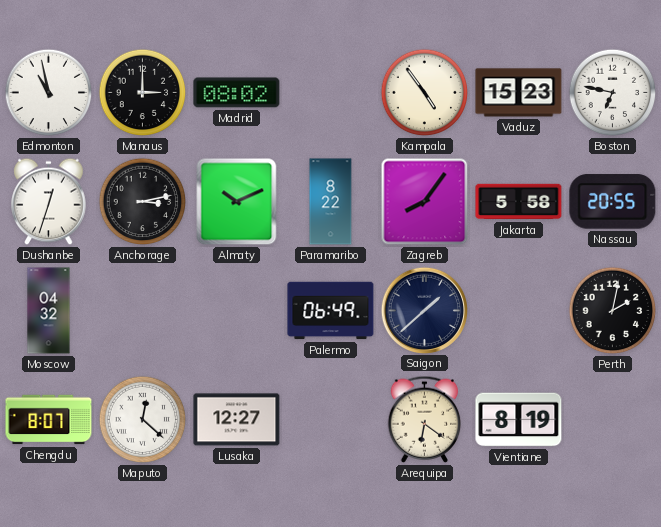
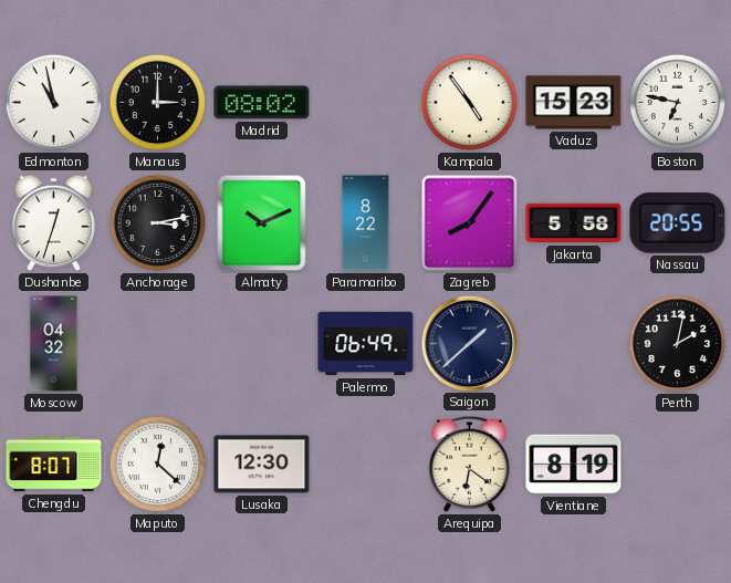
Lusaka: 12:27 -> 12:30 (262, 465)
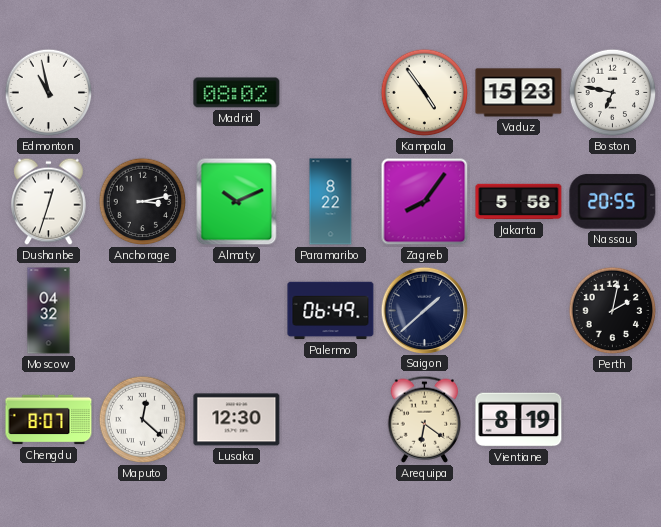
Manaus: 3:00 -> none (158, 103)
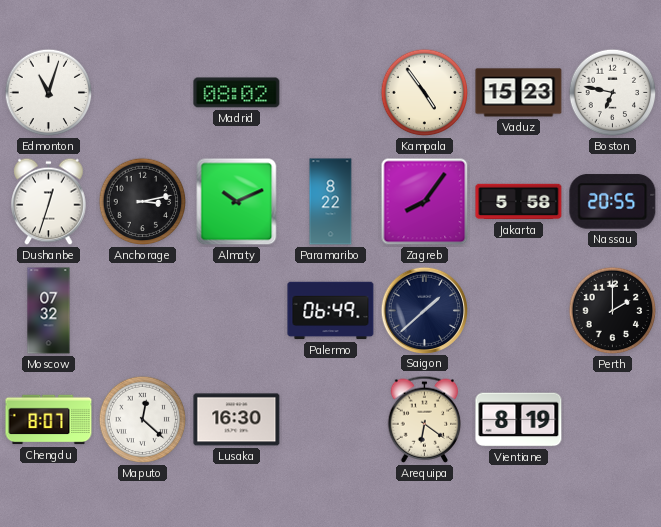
Edmonton: 10:58 -> 11:03 (49, 93)
Moscow: 04:32 -> 07:32 (49, 311)
Perth: 2:02 -> 2:00 (613, 311)
Lusaka: 12:30 -> 16:30 (237, 420)
